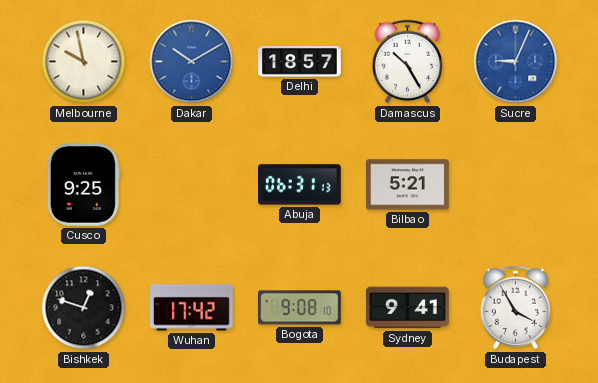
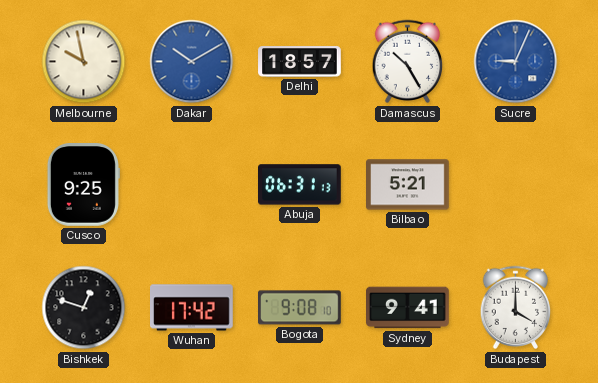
Budapest: 3:55 -> 4:00 (516, 308)
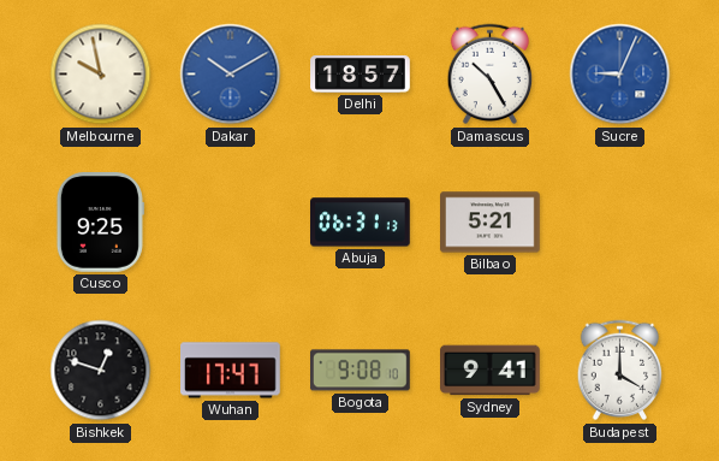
Wuhan: 17:42 -> 17:47 (231, 371)
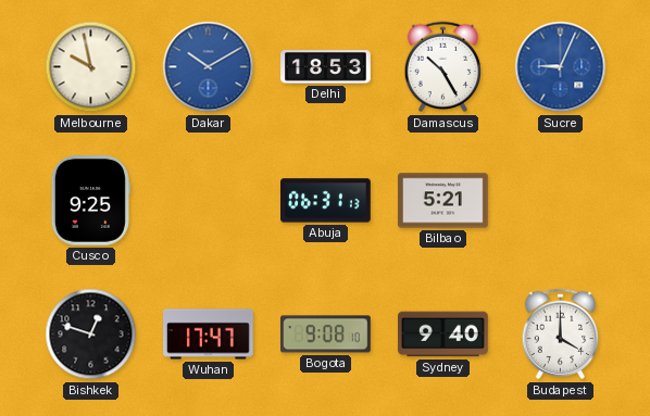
Delhi: 18:57 -> 18:53 (326, 67)
Sydney: 9:41 -> 9:40 (443, 335)
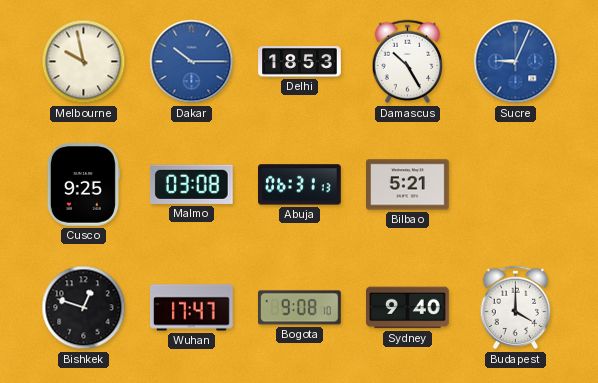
Dakar: 10:10 -> 10:15 (192, 62)
Malmo: none -> 03:08 (191, 184)
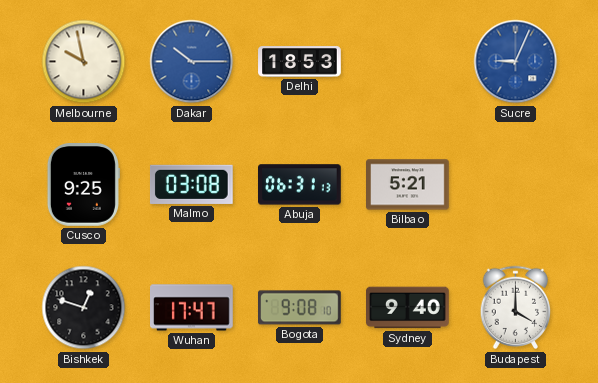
Damascus: 10:25 -> none (408, 62)
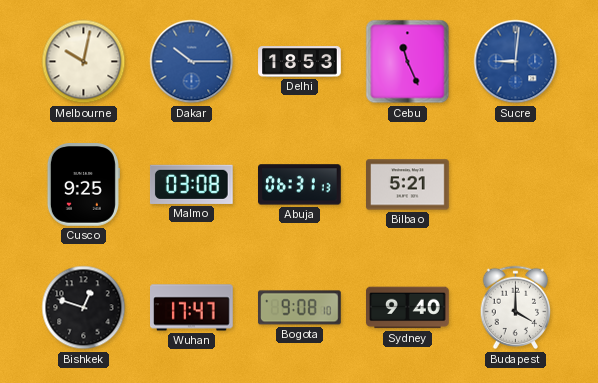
Melbourne: 9:58 -> 10:02 (84, 62)
Cebu: none -> 11:26 (408, 62)
Sucre: 9:04 -> 9:01 (516, 62)
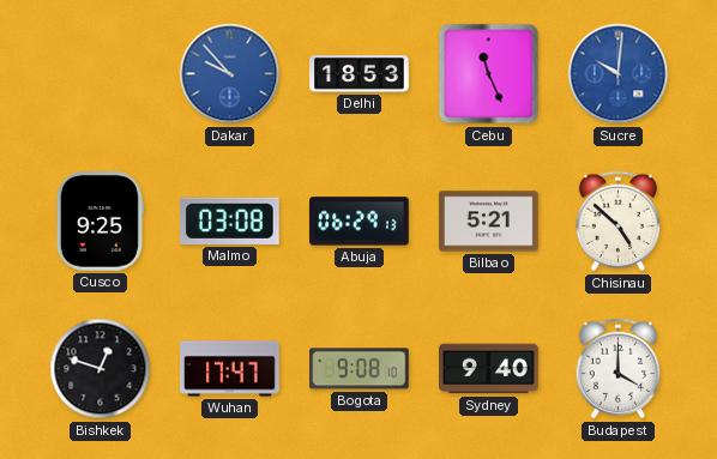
Melbourne: 10:02 -> none (84, 62)
Dakar: 10:15 -> 9:53 (230, 74)
Sucre: 9:01 -> 10:01 (619, 74)
Abuja: 06:31 -> 06:29 (360, 222)
Chisinau: none -> 4:52 (619, 222)
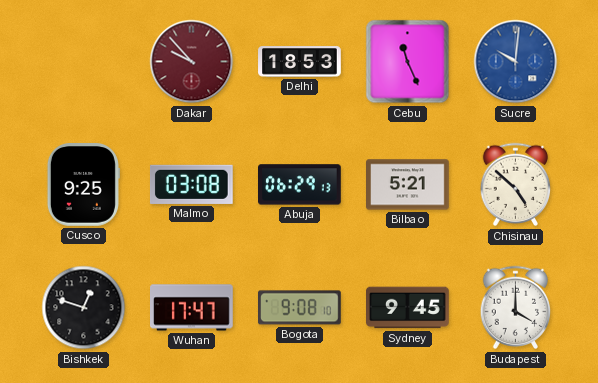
Dakar dial: blue -> burgundy (192, 62)
Sydney: 9:40 -> 9:45 (408, 308)
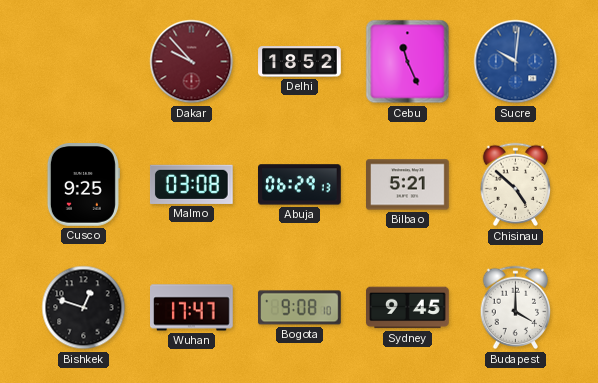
Delhi: 18:53 -> 18:52 (300, 62)
